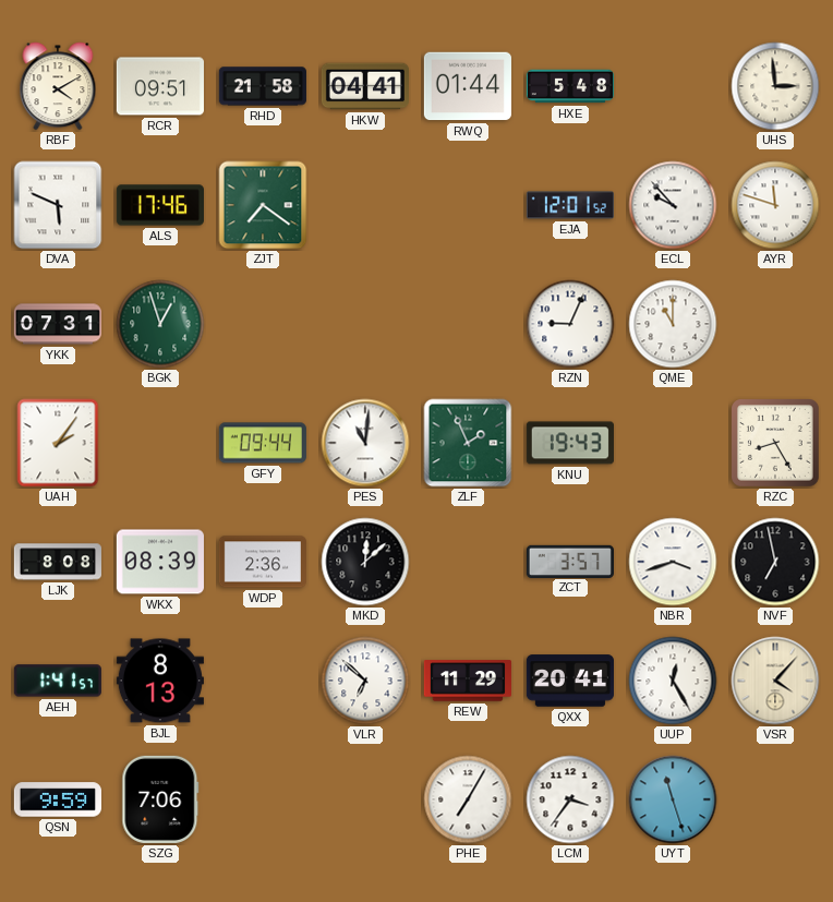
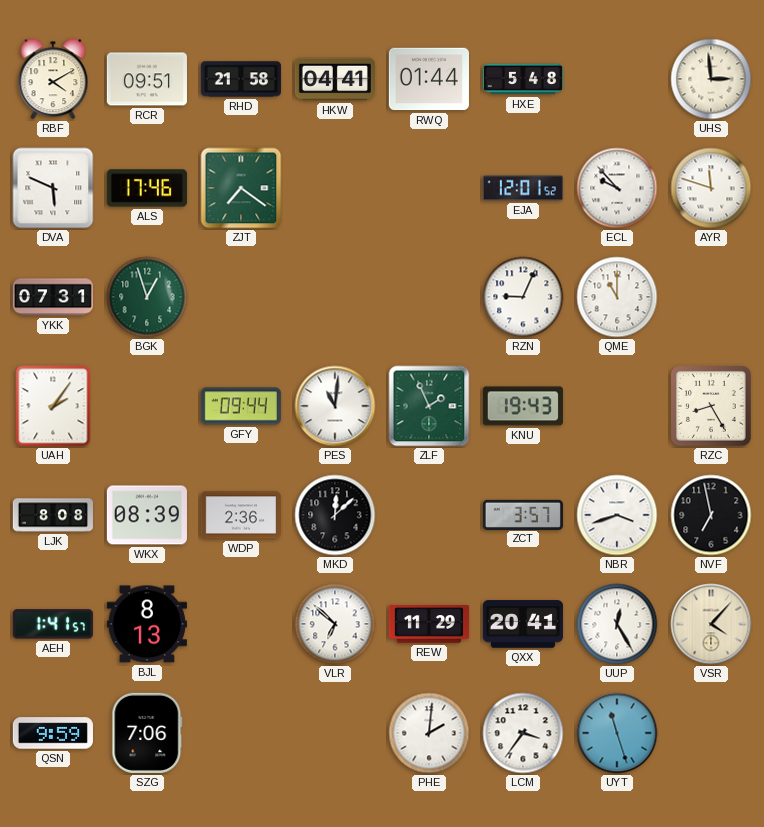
PHE: 7:05 -> 2:01 (429, 733)
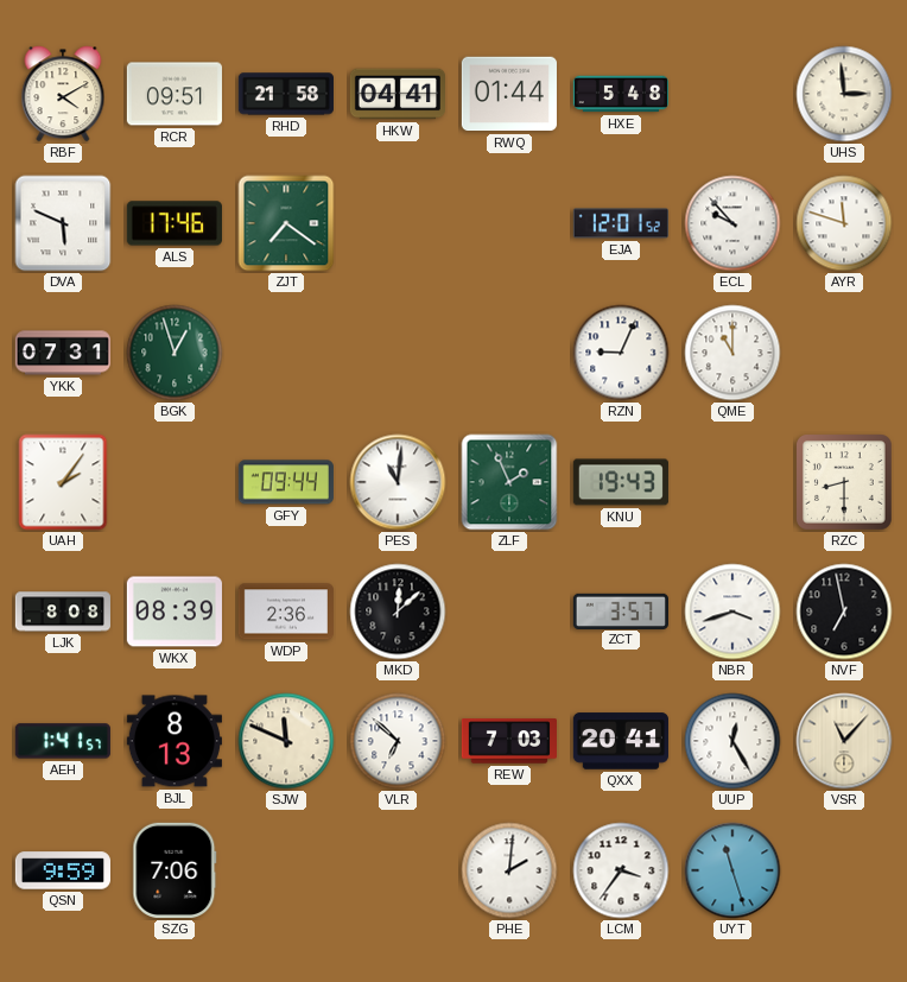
RZC: 8:25 -> 8:30 (845, 483)
SJW: none -> 11:49 (286, 741)
REW: 11:29 -> 7:03 (509, 741)
VSR: 4:07 -> 11:07 (844, 741)
